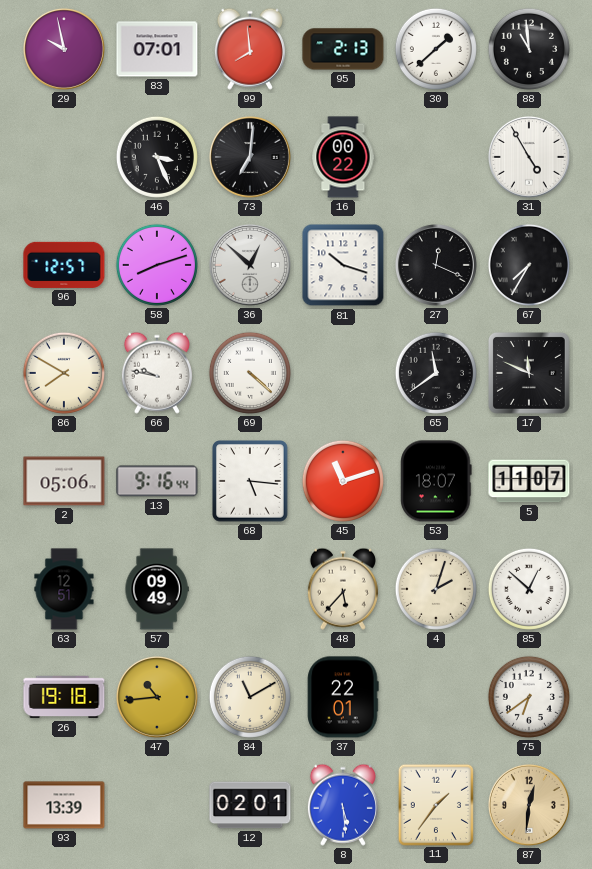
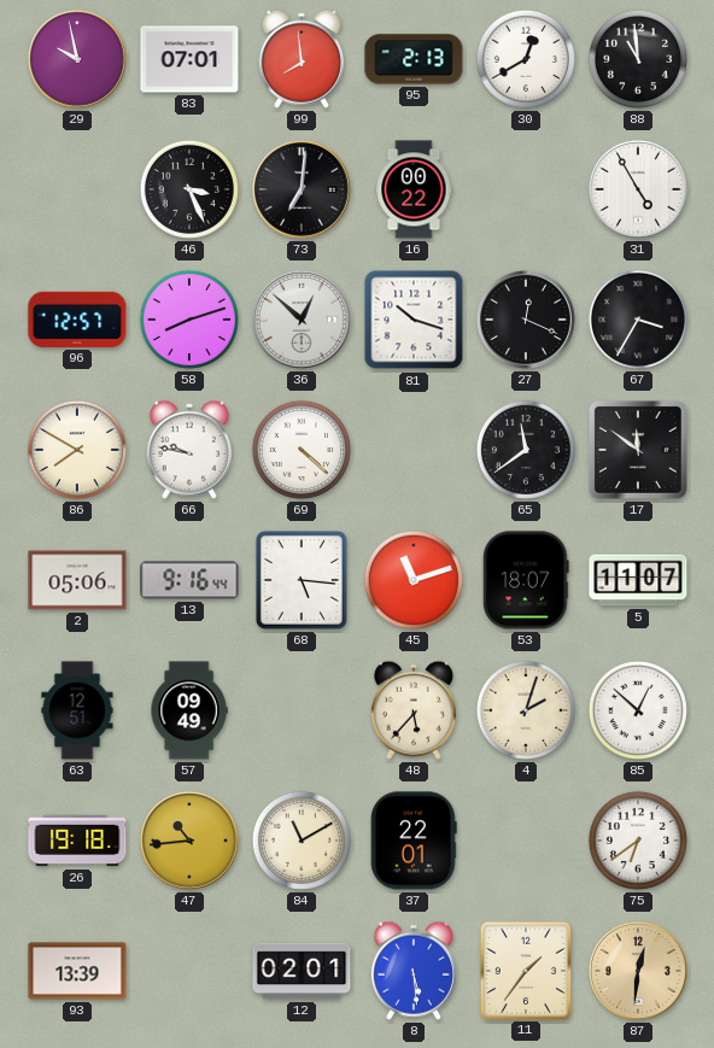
30: 1:38 -> 12:40 (526, 59)
67: 7:35 -> 3:35 (638, 320)
17: 11:49 -> 11:51 (639, 451)
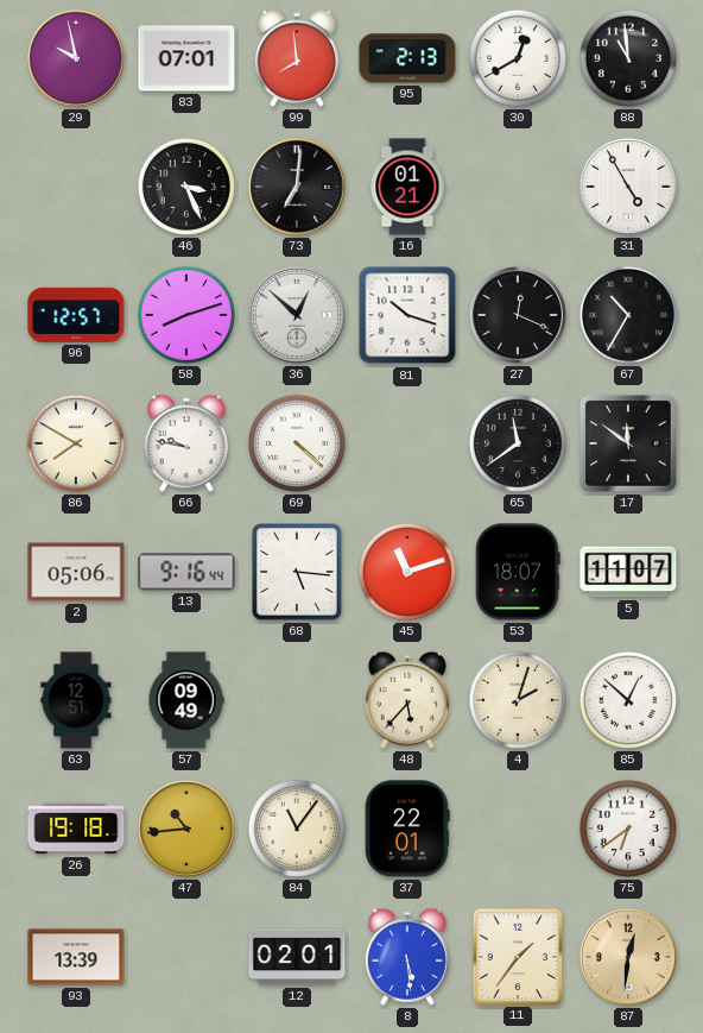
16: 00:22 -> 01:21 (407, 187)
67: 3:35 -> 10:35 (628, 315)
84: 11:10 -> 11:06 (297, 829)
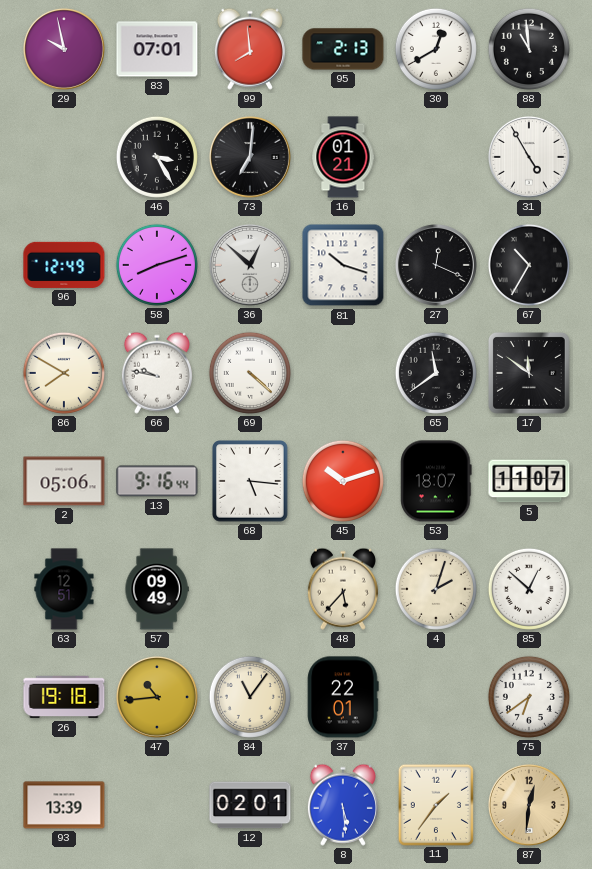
46: 3:26 -> 3:25 (157, 157)
96: 12:57 -> 12:49 (64, 265)
45: 11:12 -> 10:12 (343, 481)
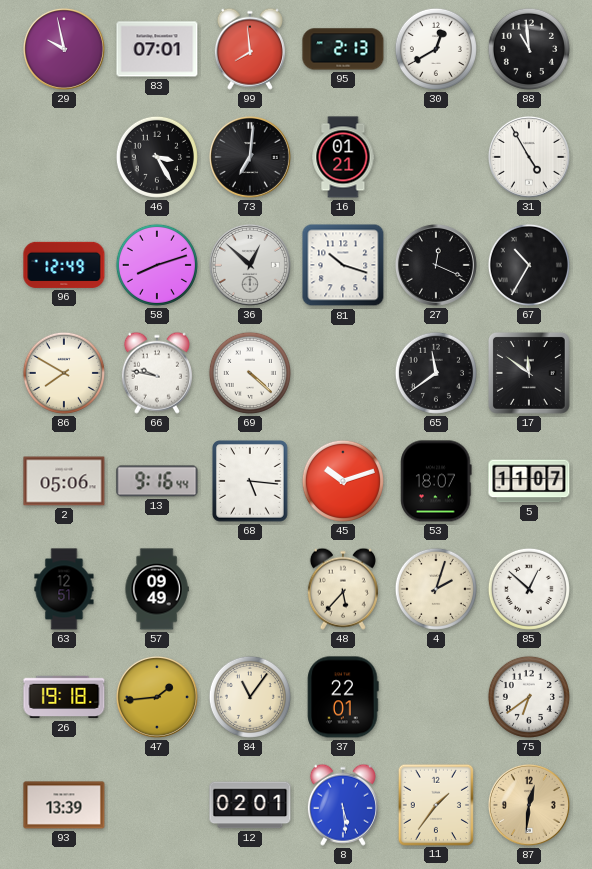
47: 10:44 -> 1:44 (157, 697)
